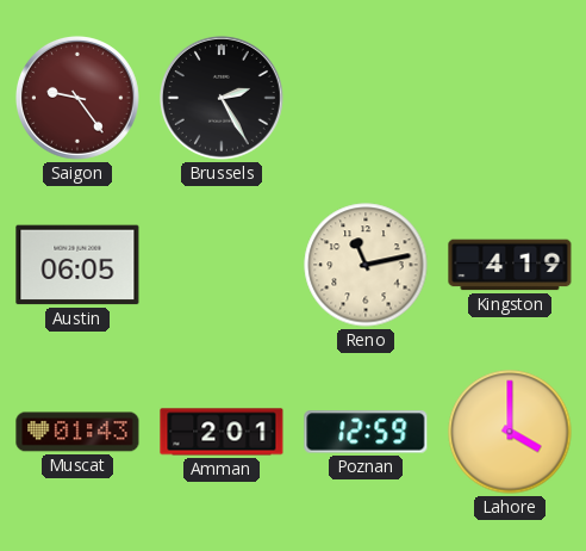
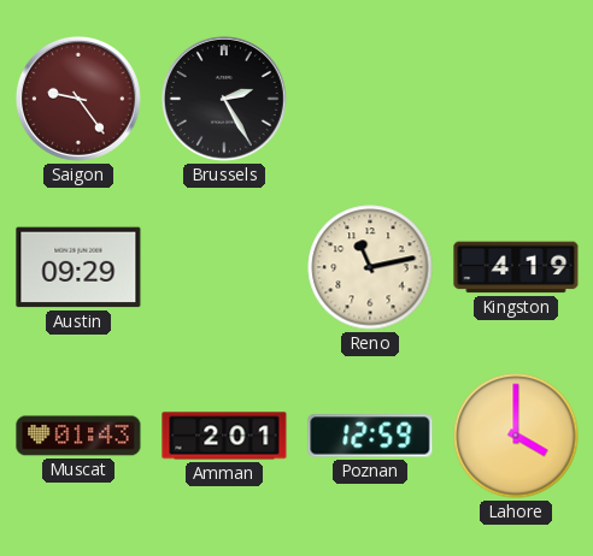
Austin: 06:05 -> 09:29 (78, 267)
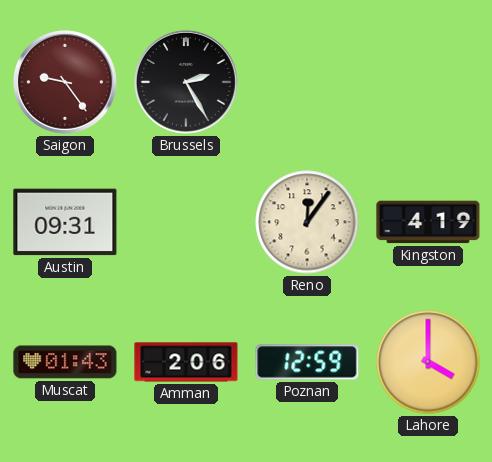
Austin: 09:29 -> 09:31 (65, 222)
Reno: 11:13 -> 12:06 (307, 222)
Amman: 2:01 -> 2:06 (186, 362)
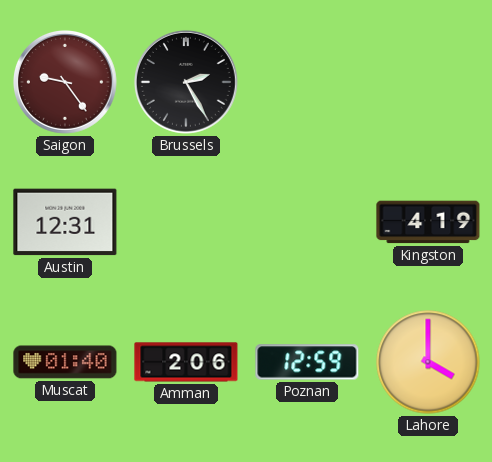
Austin: 09:31 -> 12:31 (65, 222)
Reno: 12:06 -> none (307, 222)
Muscat: 01:43 -> 01:40 (65, 362)
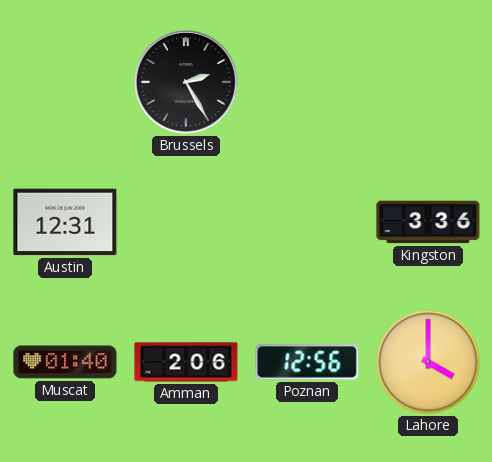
Saigon: 9:24 -> none (65, 82)
Kingston: 4:19 -> 3:36 (428, 222)
Poznan: 12:59 -> 12:56 (307, 362)
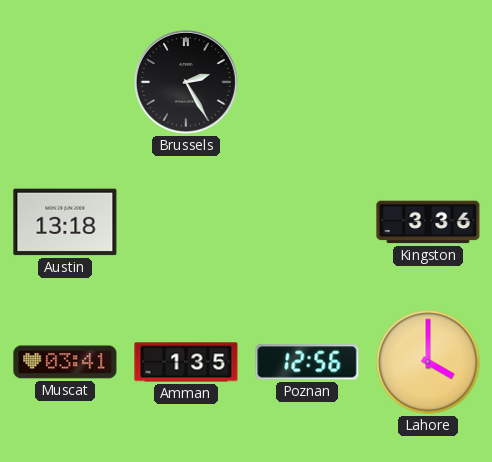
Austin: 12:31 -> 13:18 (65, 222)
Muscat: 01:40 -> 03:41 (65, 362)
Amman: 2:06 -> 1:35 (186, 362)
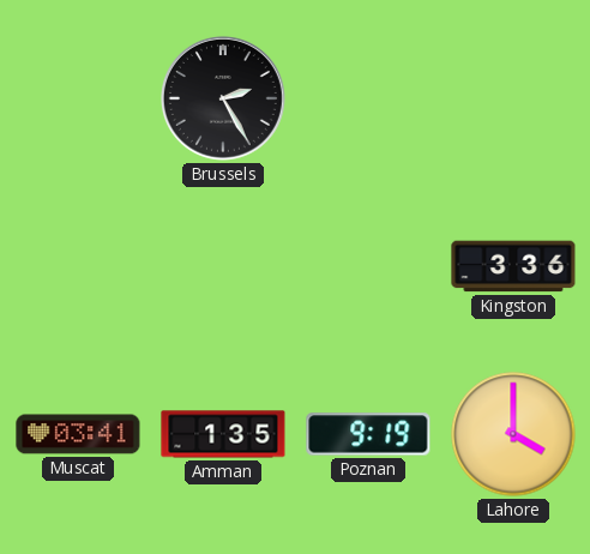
Austin: 13:18 -> none (65, 222)
Poznan: 12:56 -> 9:19 (368, 434)
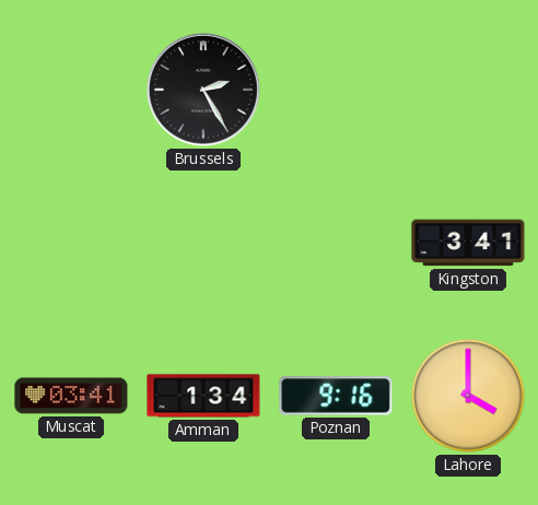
Kingston: 3:36 -> 3:41 (468, 243)
Amman: 1:35 -> 1:34 (203, 396)
Poznan: 9:19 -> 9:16 (336, 396)
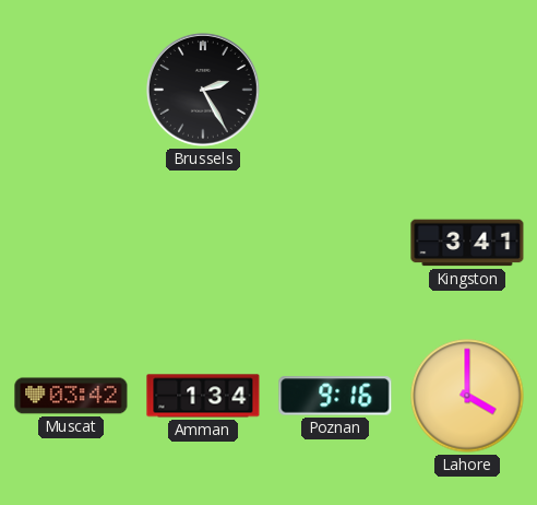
Muscat: 03:41 -> 03:42 (71, 396)
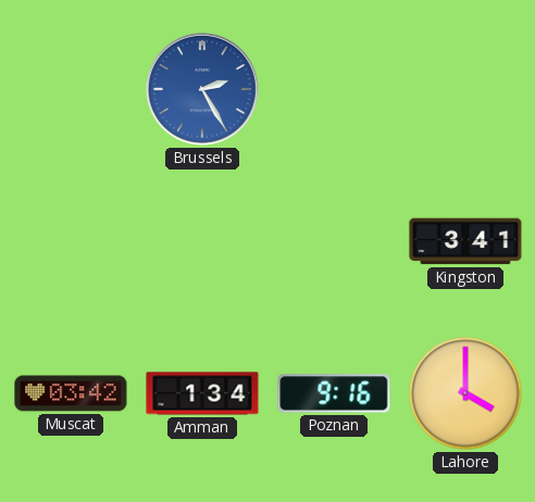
Brussels dial: black -> blue (202, 89)
